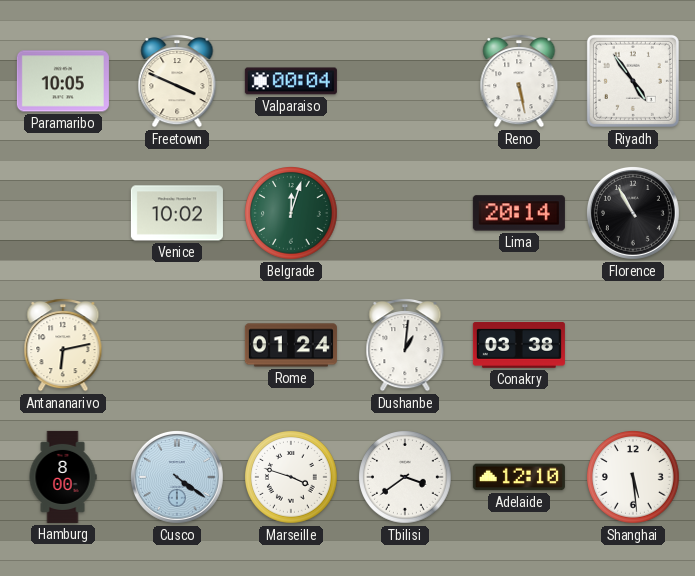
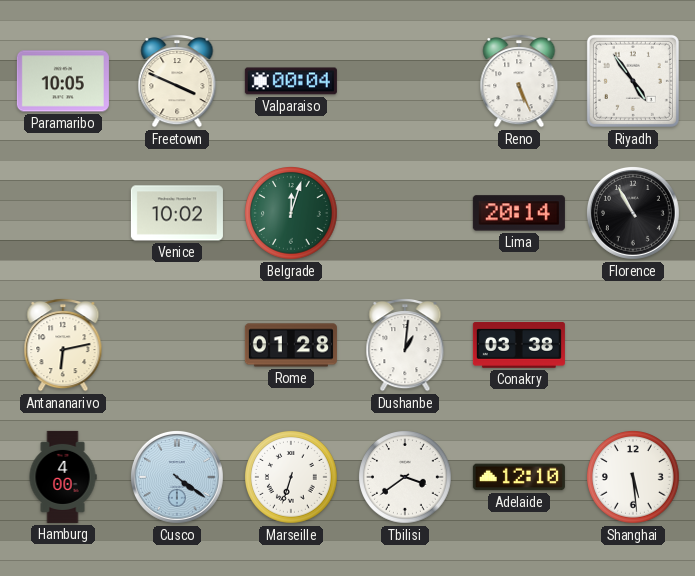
Reno: 5:28 -> 5:26 (519, 82)
Rome: 01:24 -> 01:28 (291, 345)
Hamburg: 8:00 -> 4:00 (63, 477)
Marseille: 3:48 -> 6:33 (292, 478)
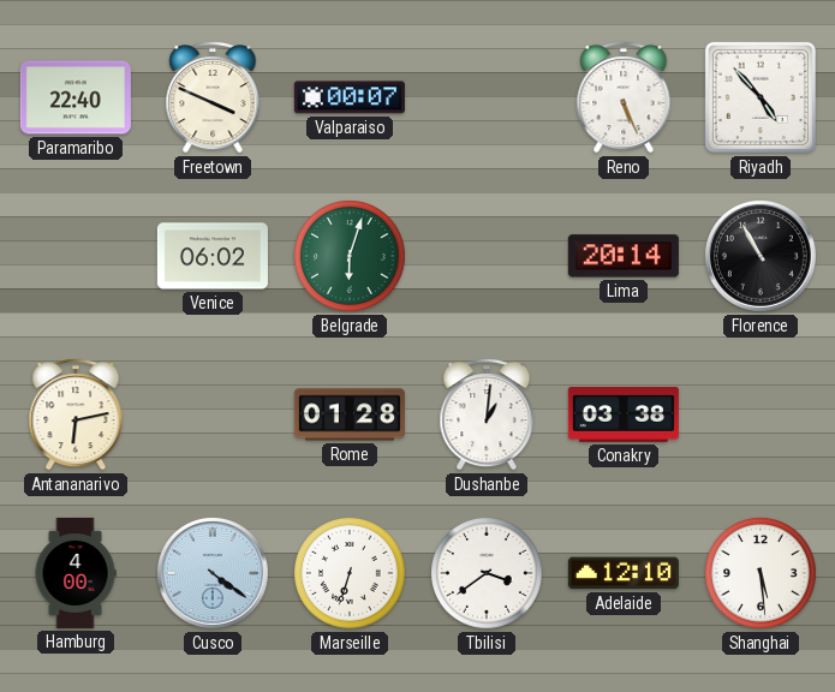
Paramaribo: 10:05 -> 22:40 (76, 97)
Valparaiso: 00:04 -> 00:07 (350, 97)
Riyadh: 4:54 -> 4:53 (761, 97)
Venice: 10:02 -> 06:02 (213, 256)
Belgrade: 12:03 -> 6:03 (351, 257)
